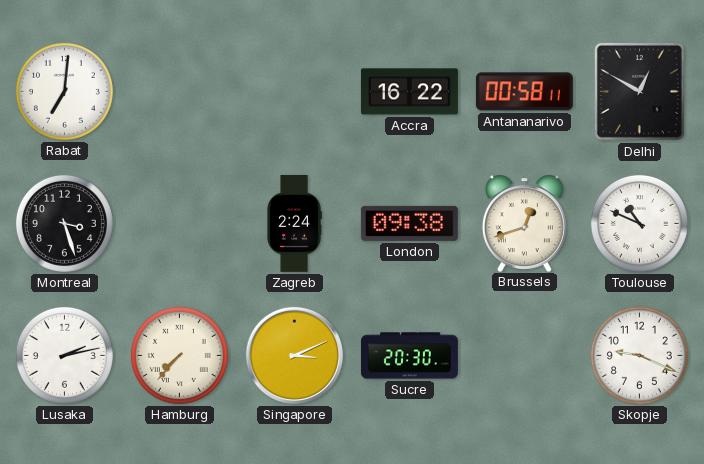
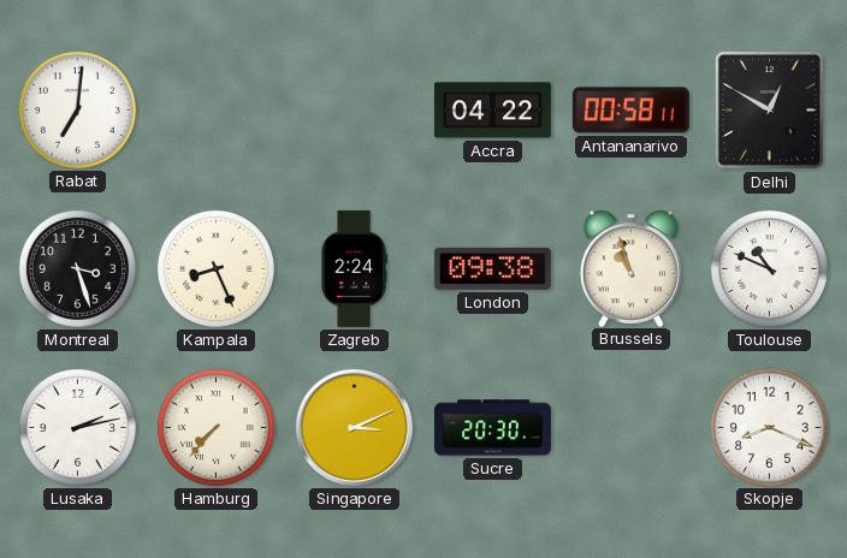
Accra: 16:22 -> 04:22 (492, 111)
Kampala: none -> 8:26 (215, 268)
Brussels: 12:42 -> 10:57 (630, 268)
Skopje: 9:19 -> 8:19 (769, 427)
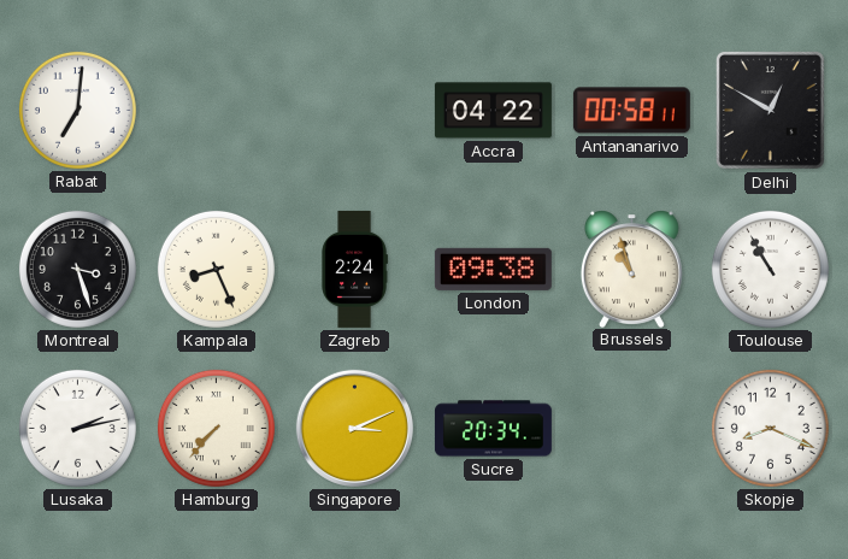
Toulouse: 10:49 -> 10:55 (770, 269)
Sucre: 20:30 -> 20:34 (493, 429)
